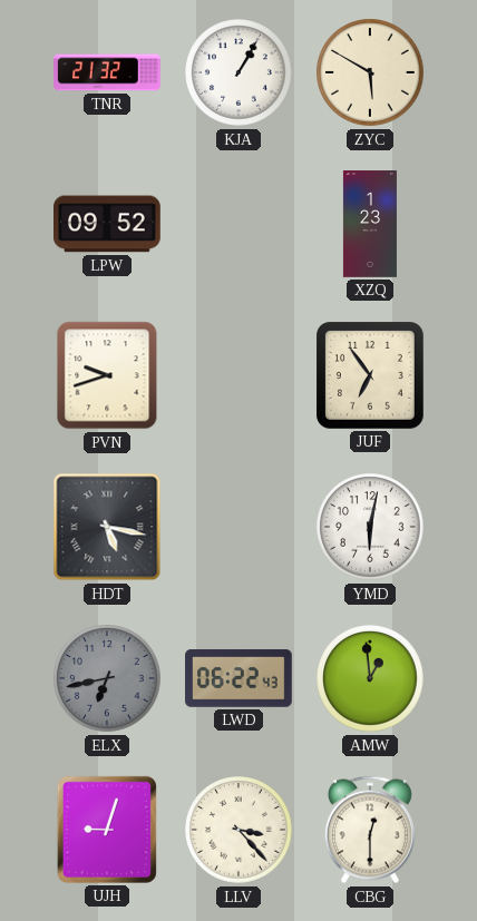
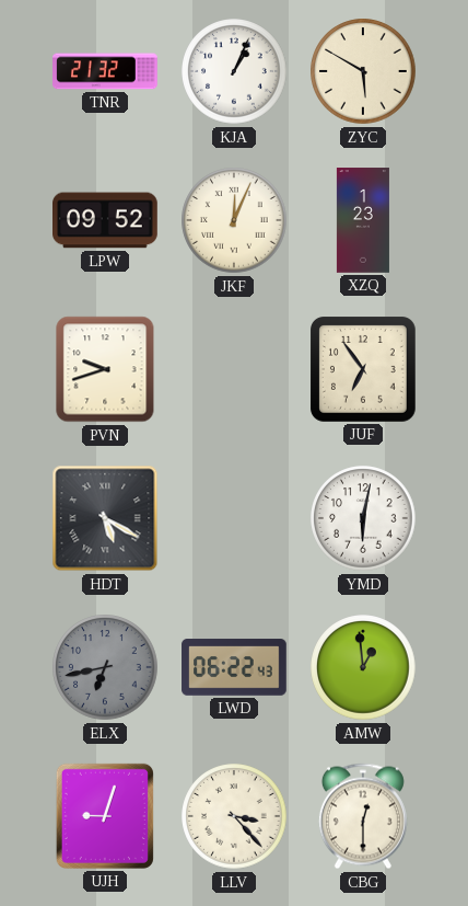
KJA: 1:05 -> 1:04 (234, 71)
JKF: none -> 12:04 (234, 220)
HDT: 5:17 -> 5:20 (105, 518)
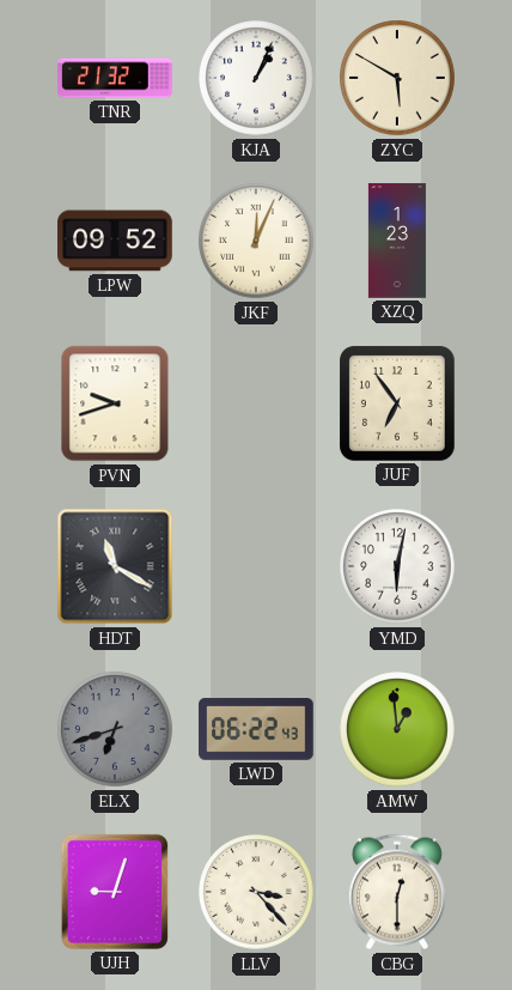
HDT: 5:20 -> 11:20 (115, 566)
ELX: 6:43 -> 6:42 (115, 729)
